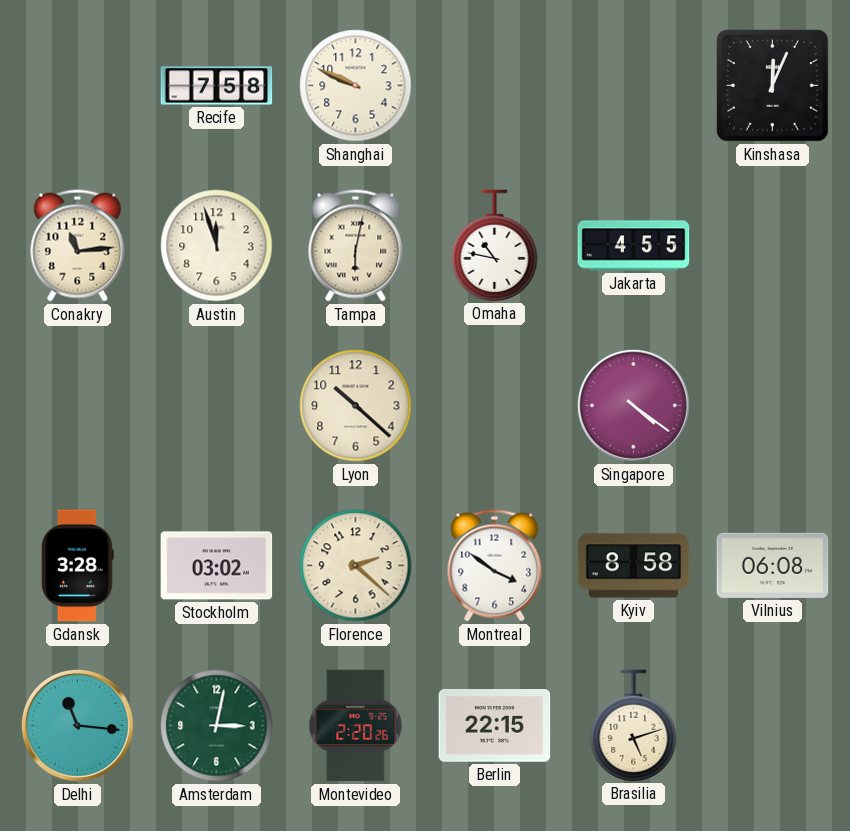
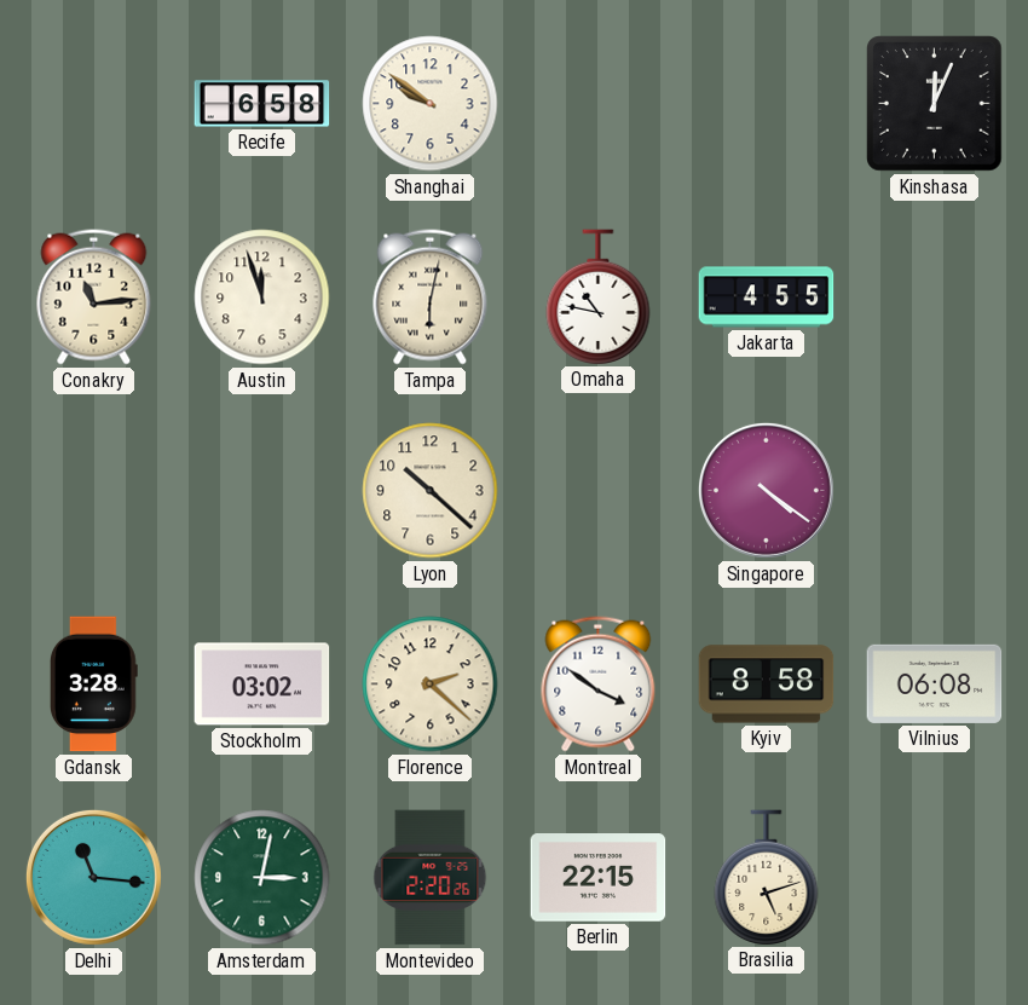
Recife: 7:58 -> 6:58 (262, 104)
Shanghai: 9:49 -> 9:51 (431, 104)
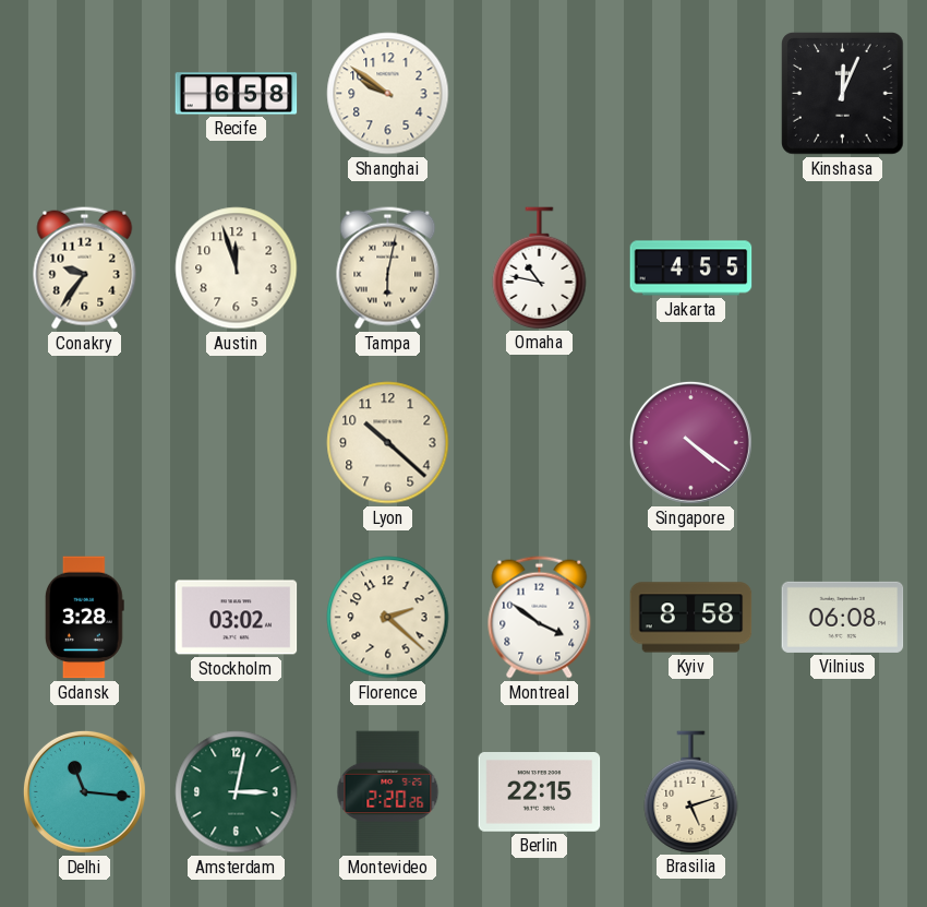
Conakry: 11:14 -> 9:36 (85, 268)
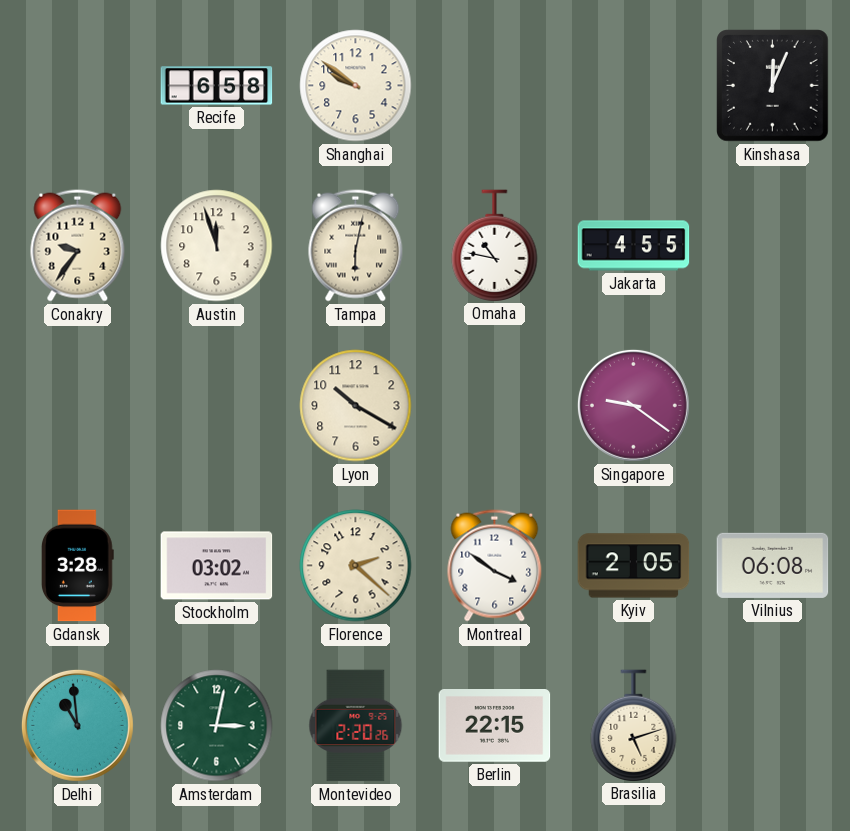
Lyon: 10:22 -> 10:20 (356, 406)
Singapore: 4:21 -> 9:21 (633, 405)
Kyiv: 8:58 -> 2:05 (634, 566)
Delhi: 11:16 -> 10:59 (77, 725)
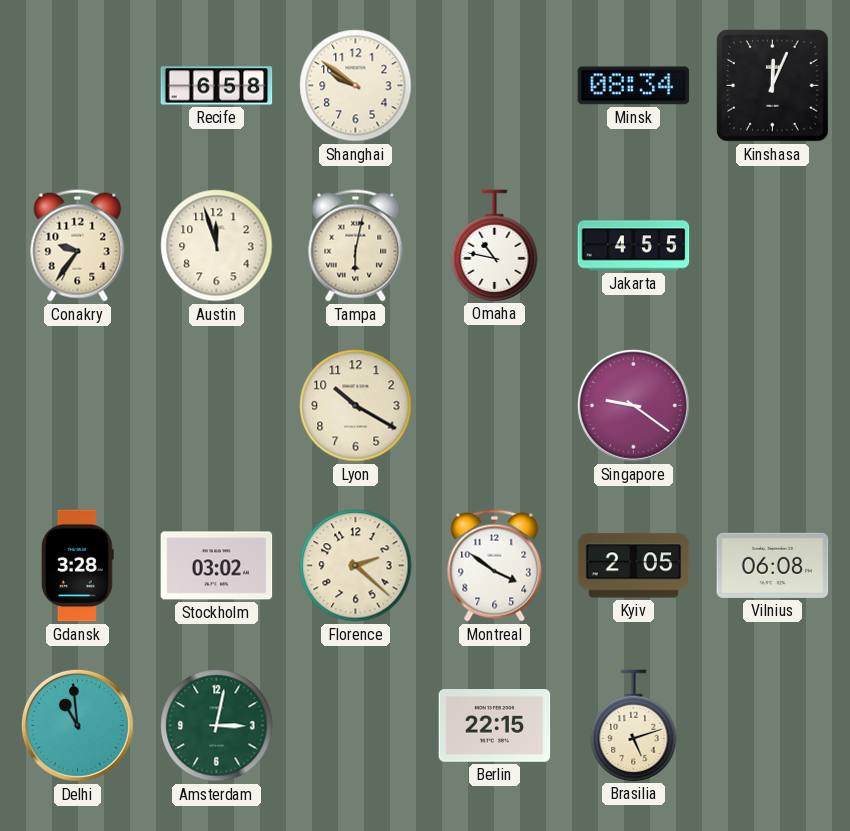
Minsk: none -> 08:34 (634, 86)
Montevideo: 2:20 -> none (356, 726)
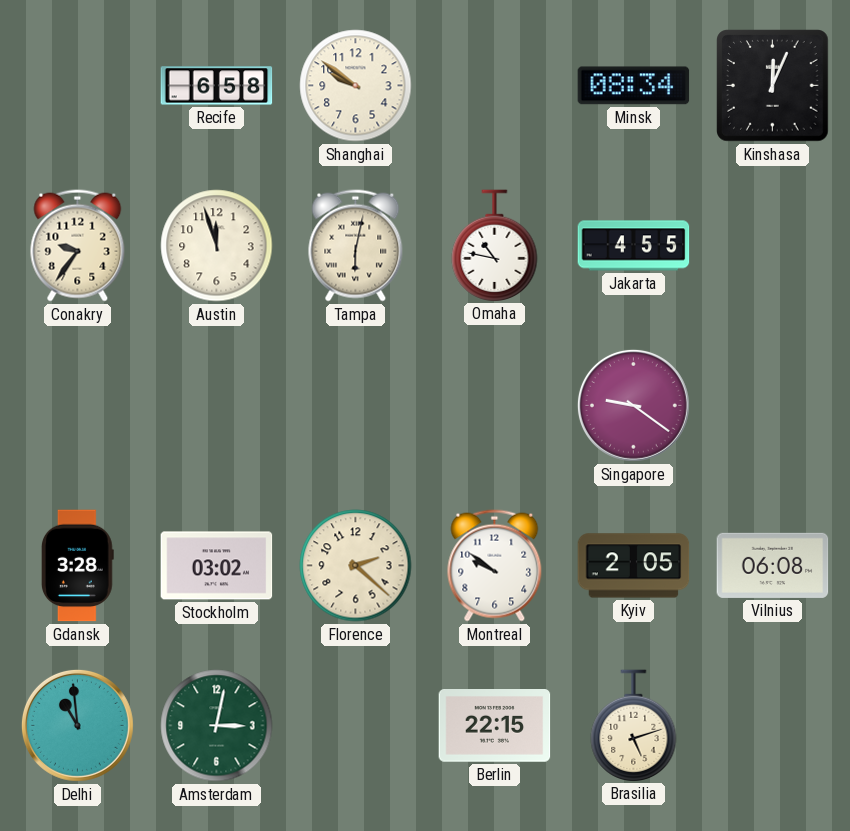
Lyon: 10:20 -> none (356, 406)
Montreal: 3:51 -> 9:51 (495, 566)
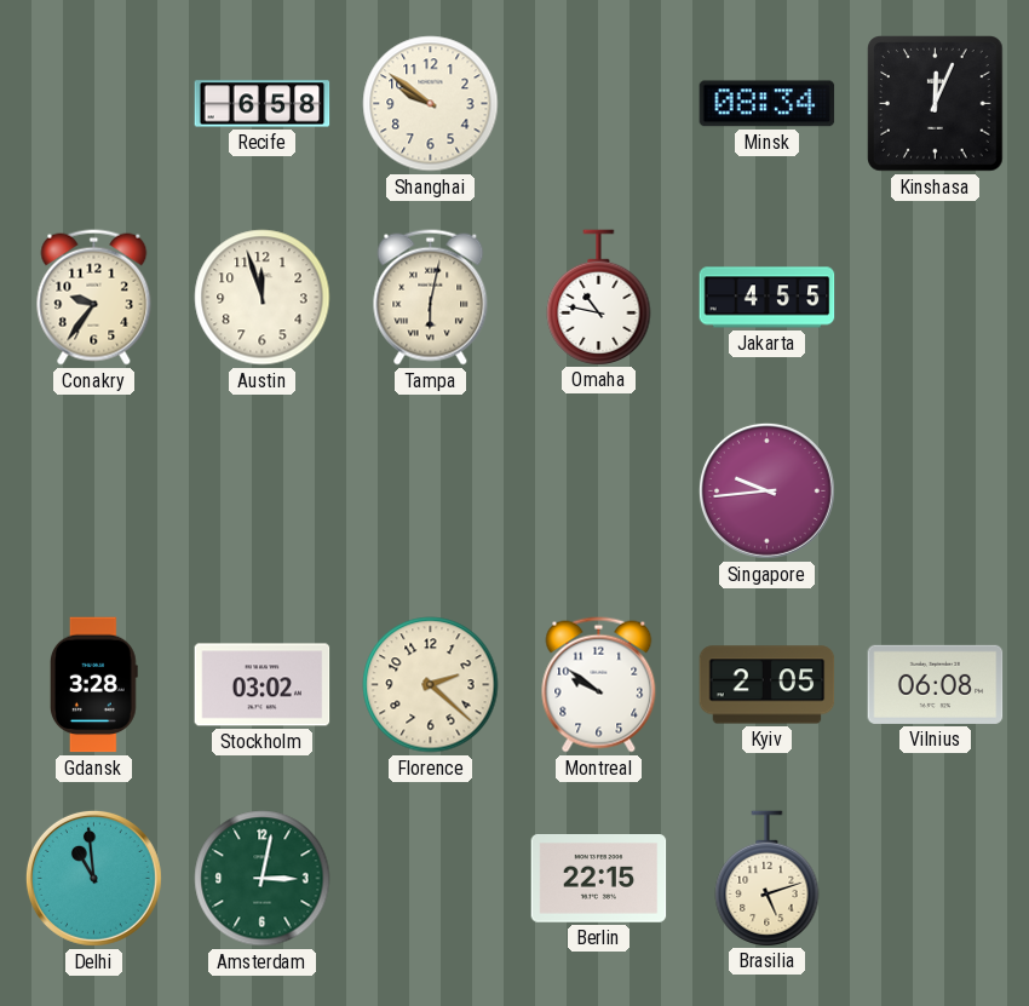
Singapore: 9:21 -> 9:44 (766, 490)
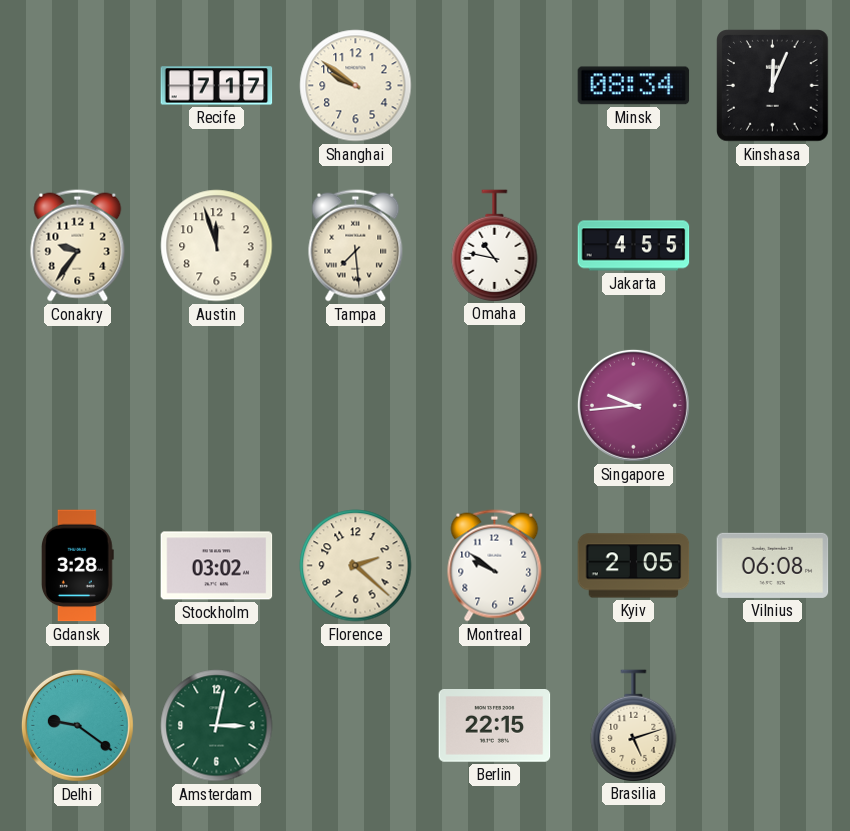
Recife: 6:58 -> 7:17 (217, 86)
Tampa: 6:02 -> 7:29 (356, 246)
Delhi: 10:59 -> 9:21 (77, 725)
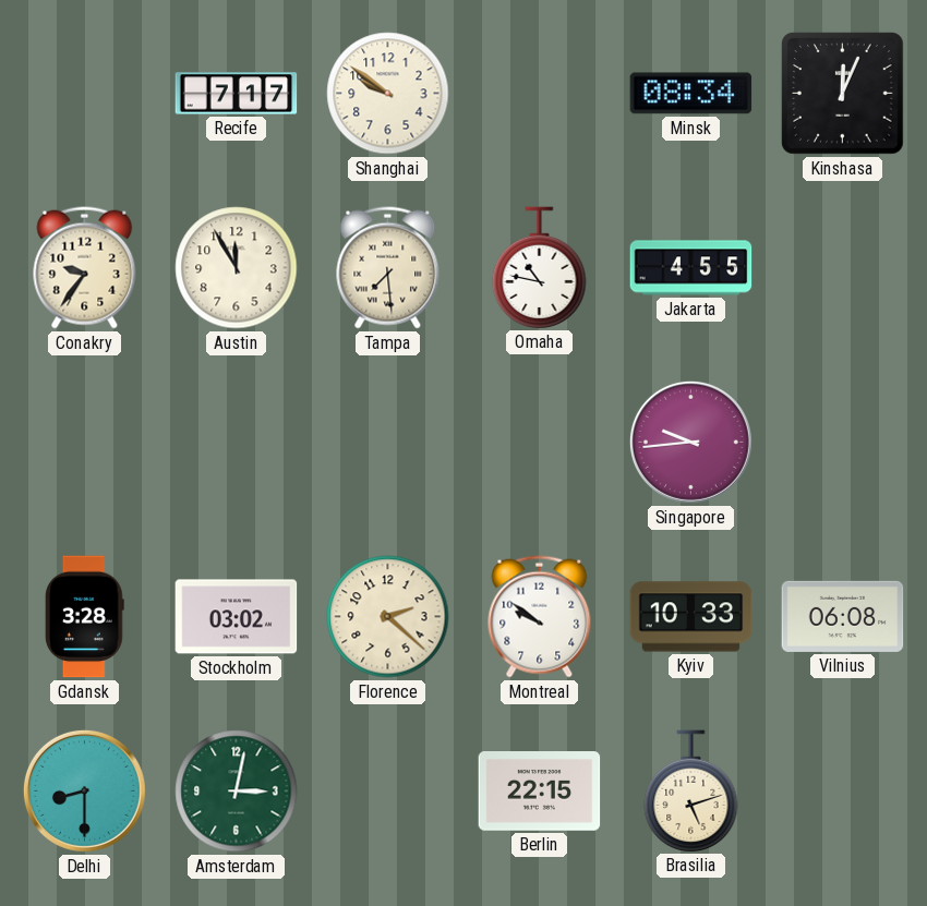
Austin: 11:57 -> 11:55 (237, 268)
Kyiv: 2:05 -> 10:33 (691, 617)
Delhi: 9:21 -> 8:30 (84, 790)
